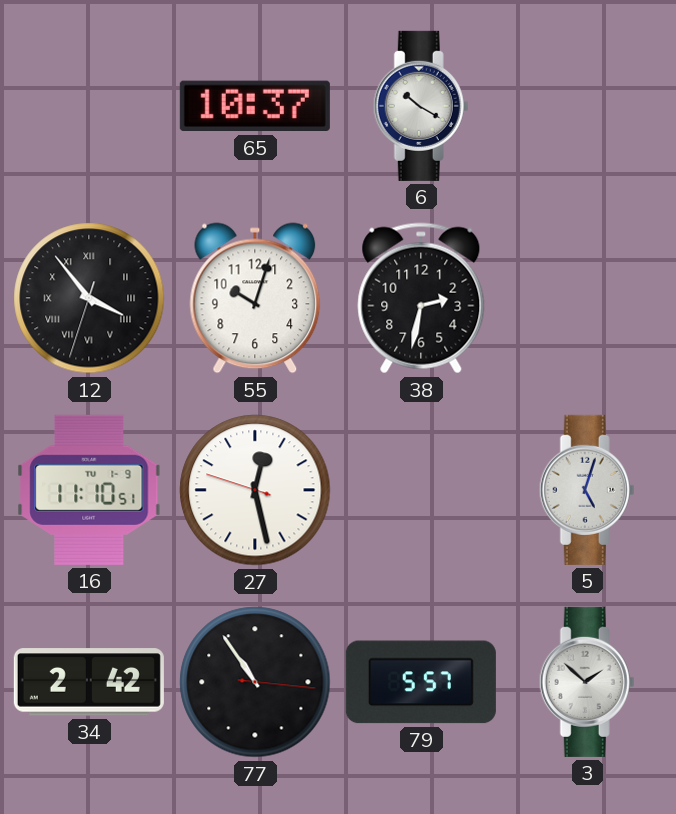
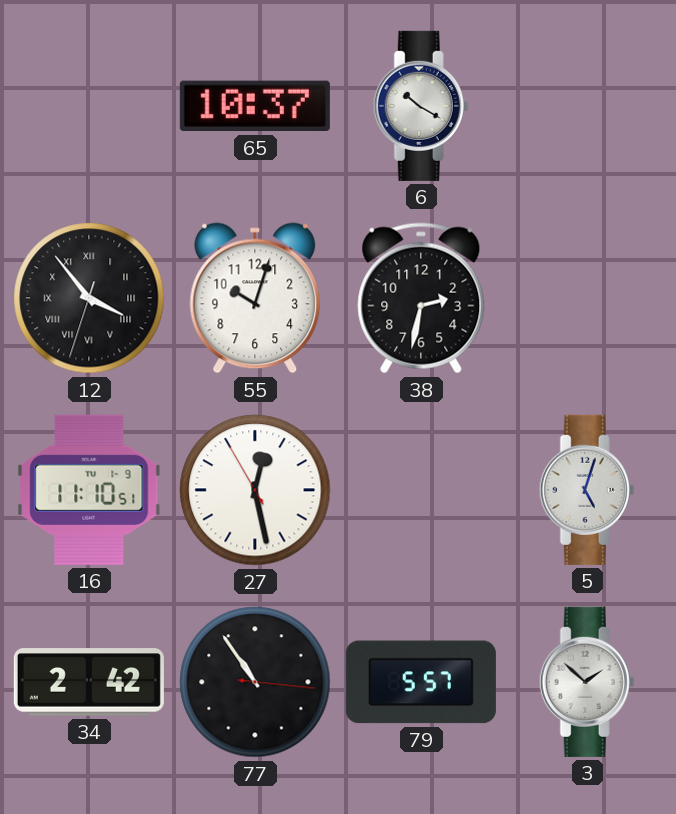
27: 12:27:48 -> 12:27:55 (255, 490)
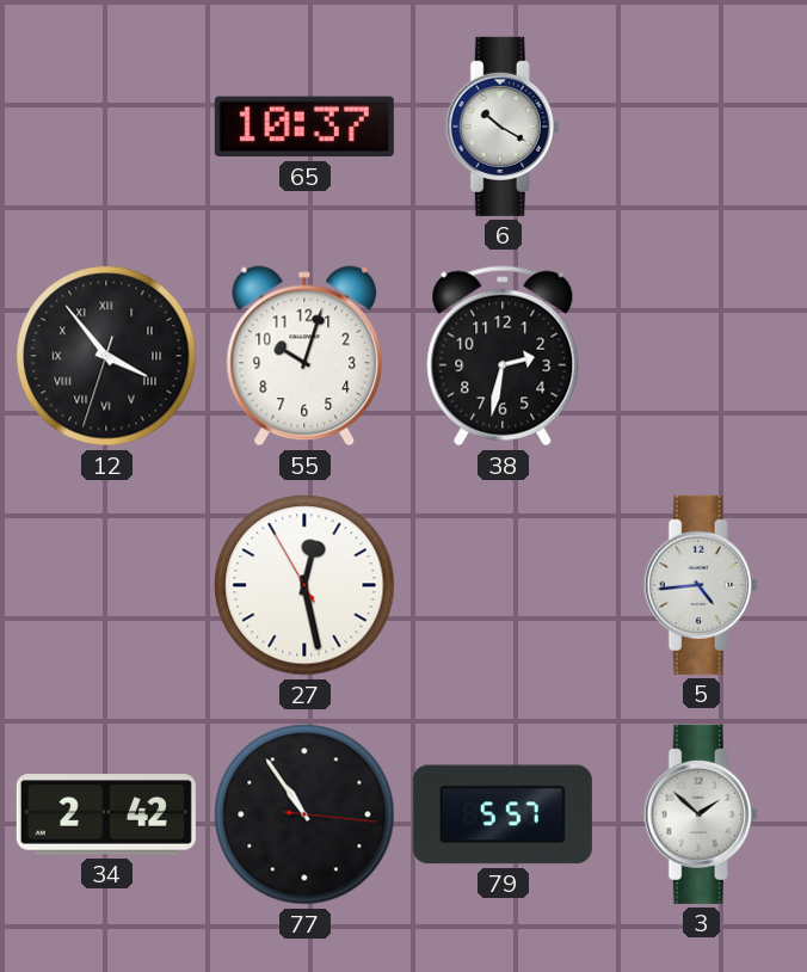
16: 11:10 -> none (89, 490)
5: 5:03 -> 4:44 (701, 585)
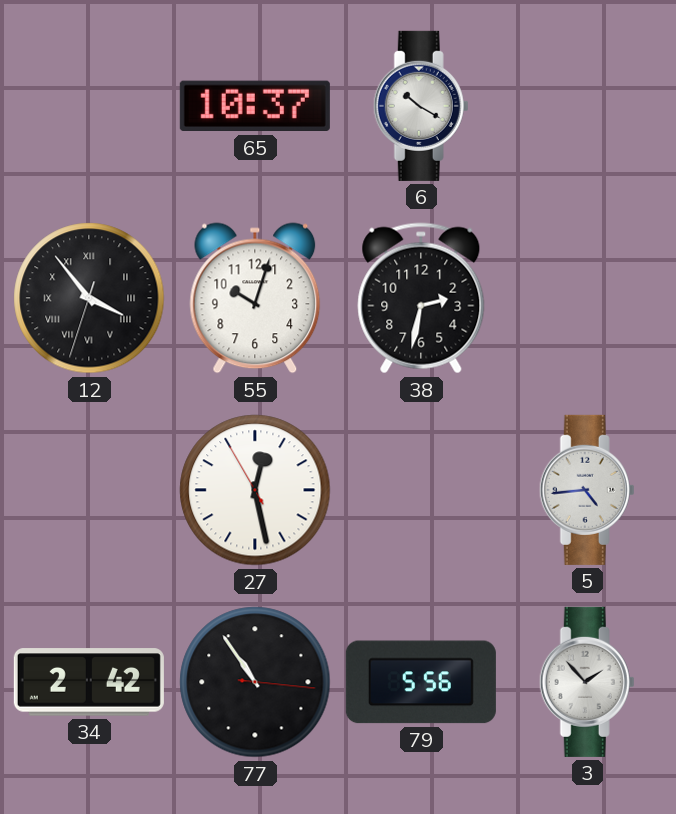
79: 5:57 -> 5:56 (421, 682)
3: 1:52 -> 1:53 (587, 682)
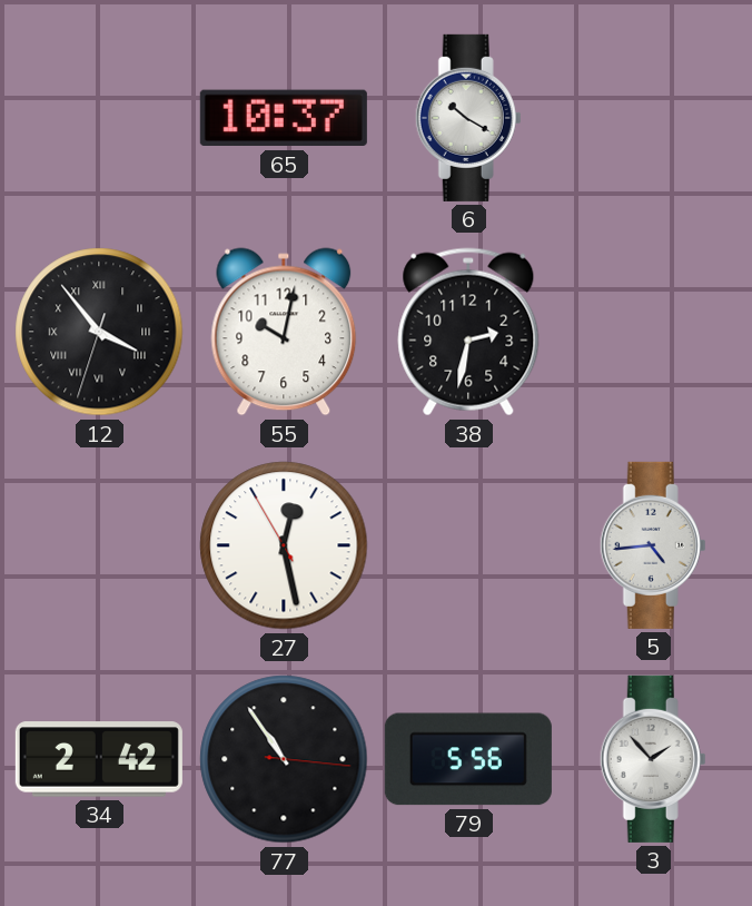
55: 10:03 -> 10:02 (284, 332)
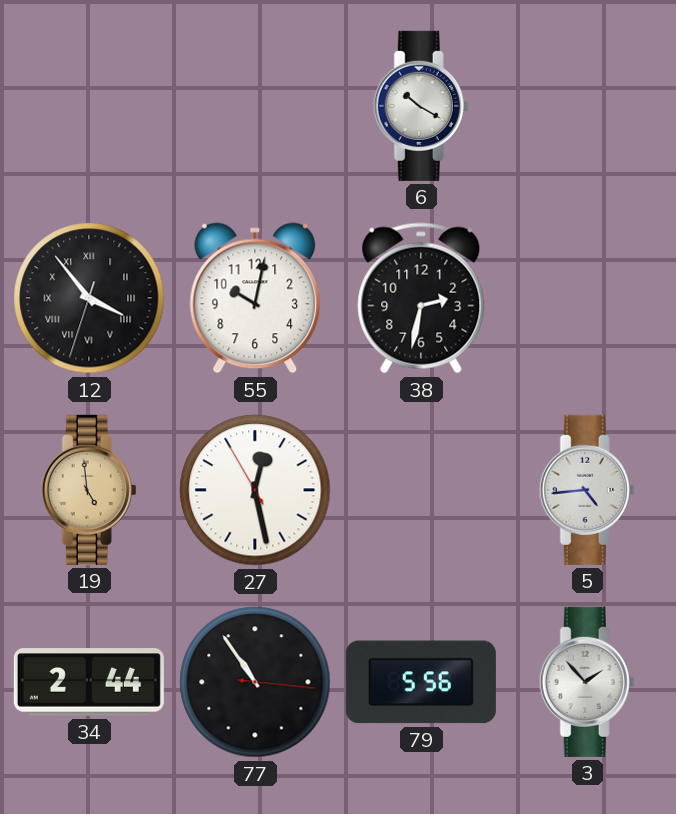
65: 10:37 -> none (284, 118)
19: none -> 4:59 (89, 490)
34: 2:42 -> 2:44 (89, 682)
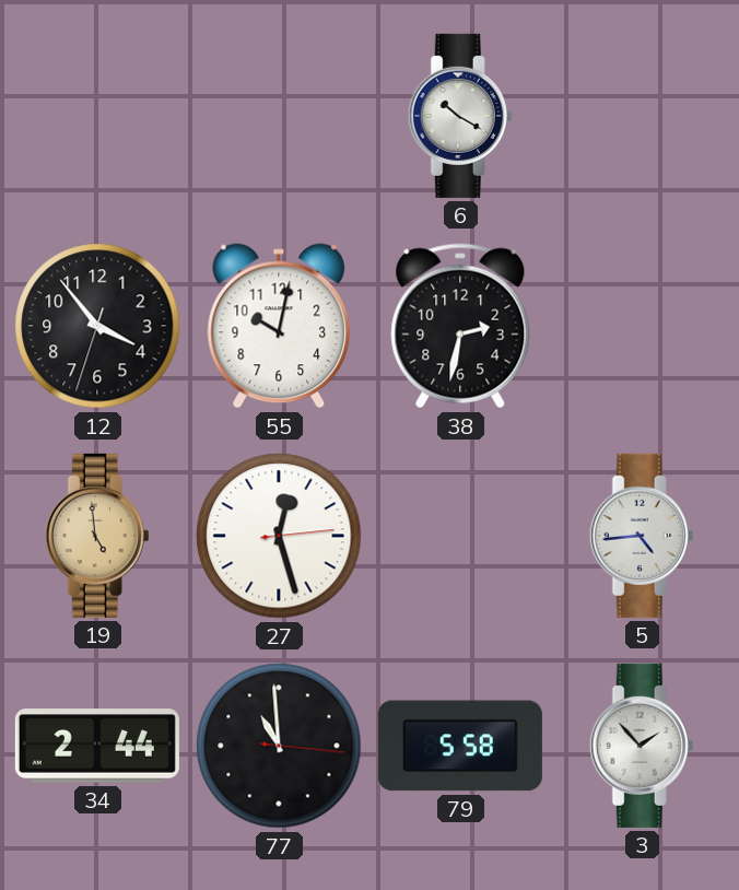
12 numerals: Roman -> Arabic (97, 326)
27: 12:27:55 -> 12:27:14 (279, 536)
77: 10:54 -> 10:59 (279, 746)
79: 5:56 -> 5:58 (460, 746)
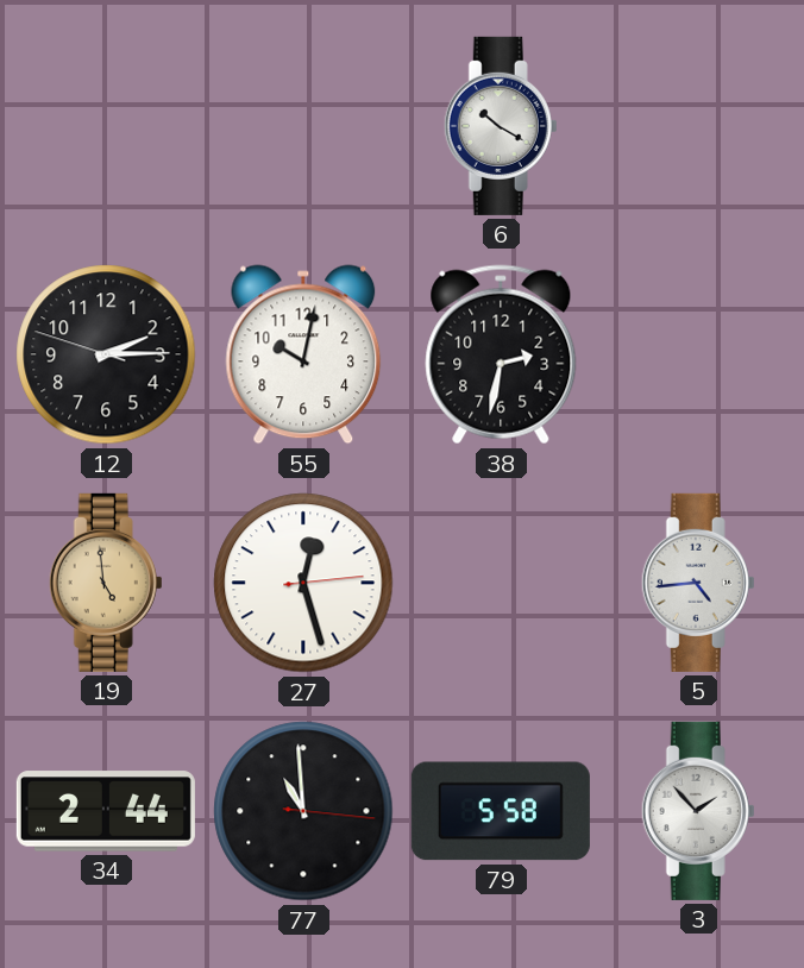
12: 3:53 -> 2:14 (106, 354)
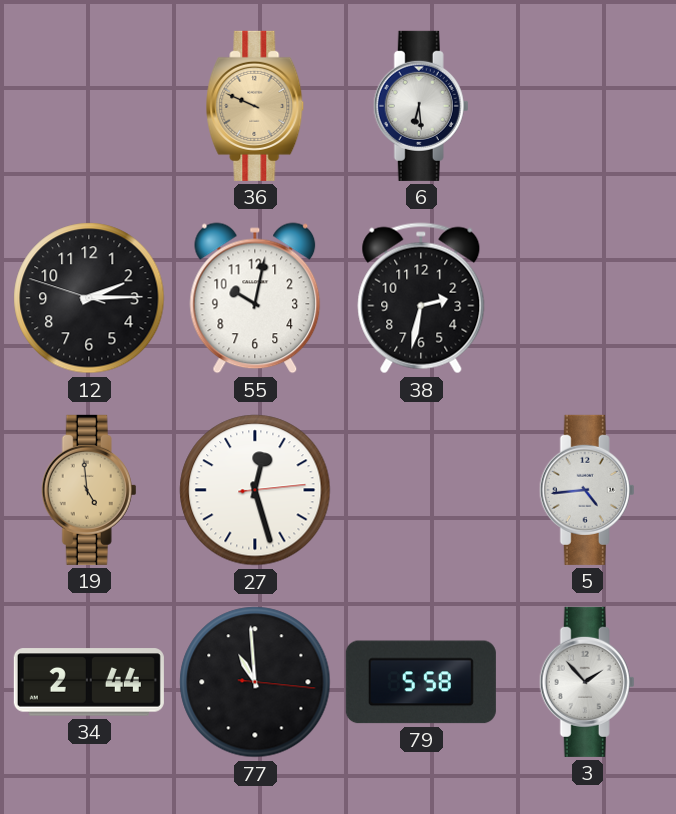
36: none -> 9:49 (255, 106)
6: 10:20 -> 6:29 (421, 106)
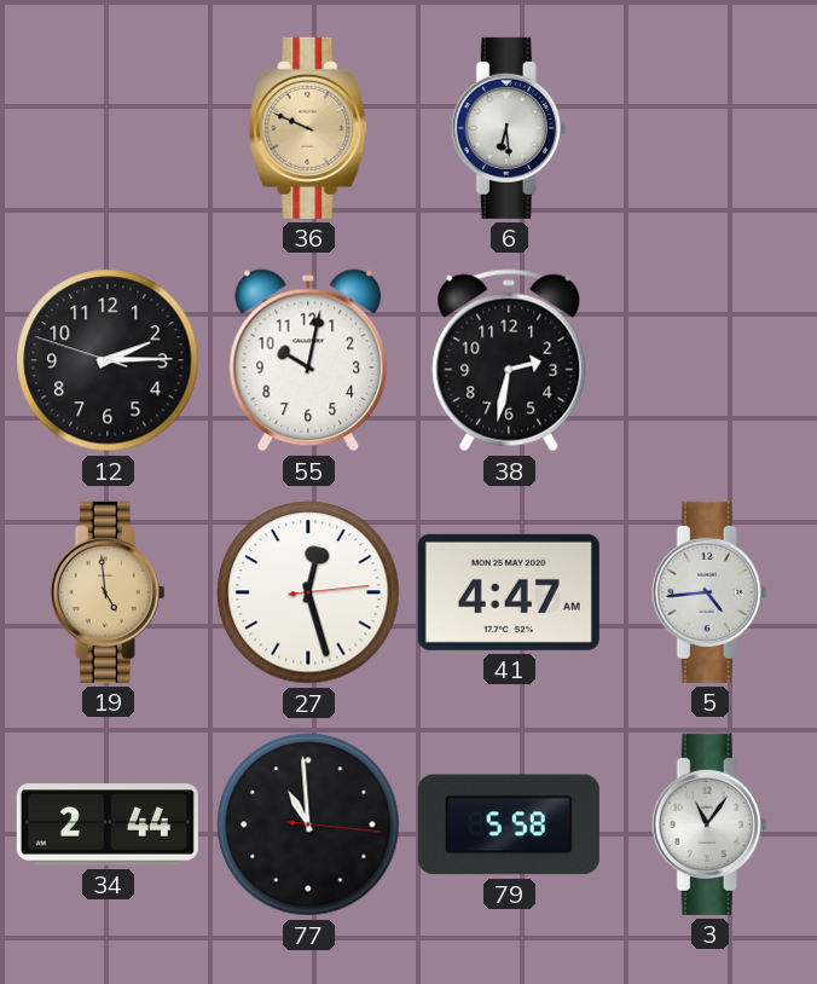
41: none -> 4:47 (509, 592)
3: 1:53 -> 11:06 (709, 824)
